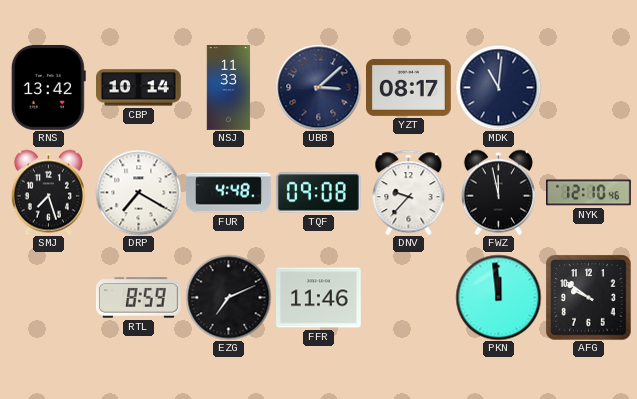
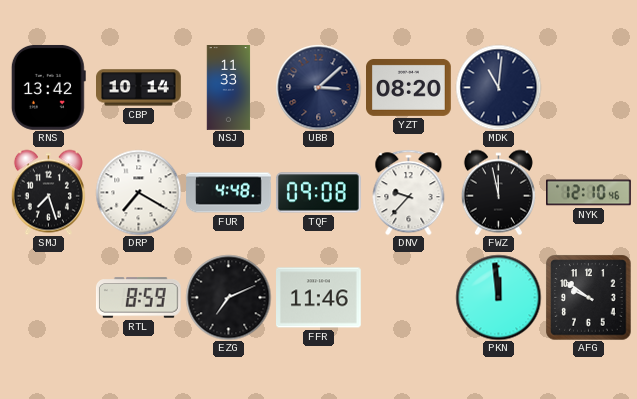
YZT: 08:17 -> 08:20 (409, 87)
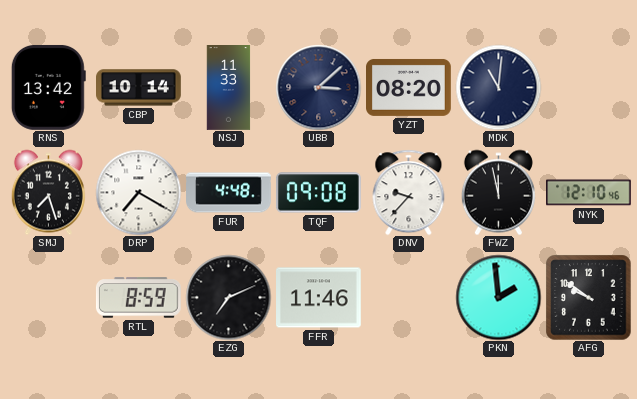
PKN: 11:59 -> 1:59 (498, 297)
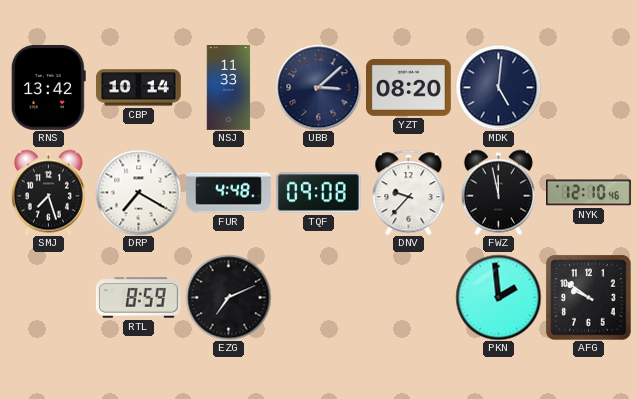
MDK: 11:01 -> 5:01 (498, 87)
FFR: 11:46 -> none (319, 298)
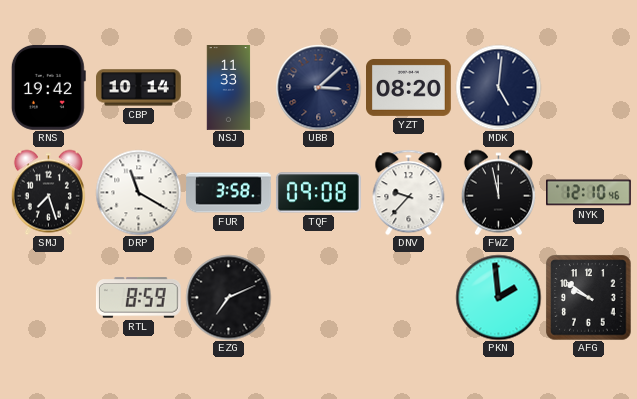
RNS: 13:42 -> 19:42 (48, 87)
DRP: 7:20 -> 11:20 (138, 192)
FUR: 4:48 -> 3:58 (229, 193)
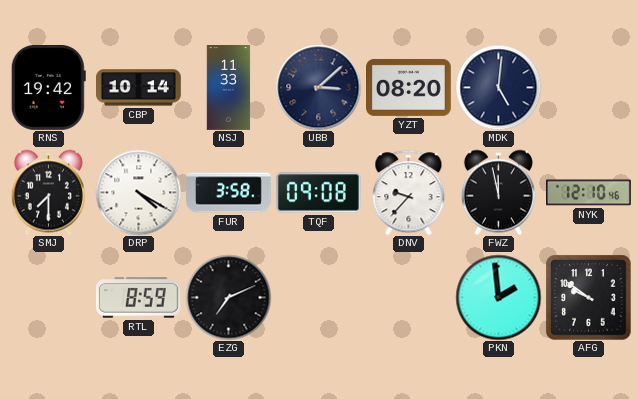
SMJ: 7:27 -> 7:30 (48, 192)
DRP: 11:20 -> 4:20 (138, 192)
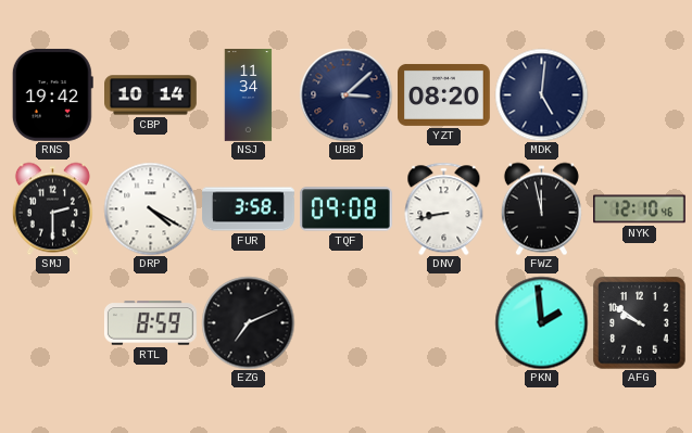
NSJ: 11:33 -> 11:34 (249, 95)
SMJ: 7:30 -> 2:30 (52, 208)
DNV: 9:37 -> 8:43 (444, 208)
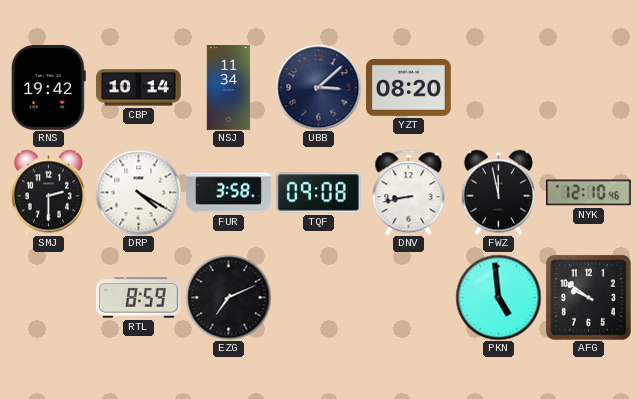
MDK: 5:01 -> none (541, 94)
PKN: 1:59 -> 4:59 (498, 297)
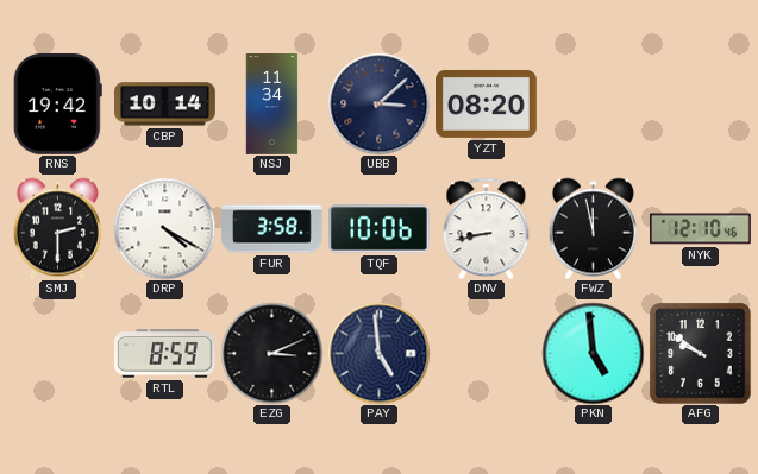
TQF: 09:08 -> 10:06 (378, 229)
EZG: 7:11 -> 3:11 (271, 353)
PAY: none -> 4:59 (378, 353)
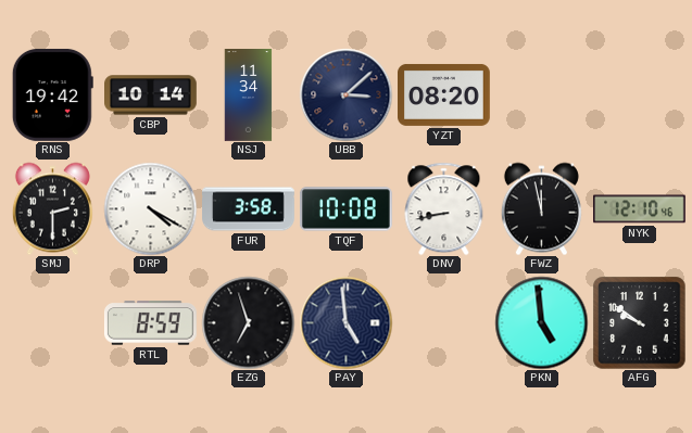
TQF: 10:06 -> 10:08 (345, 209)
EZG: 3:11 -> 6:57 (248, 322)
